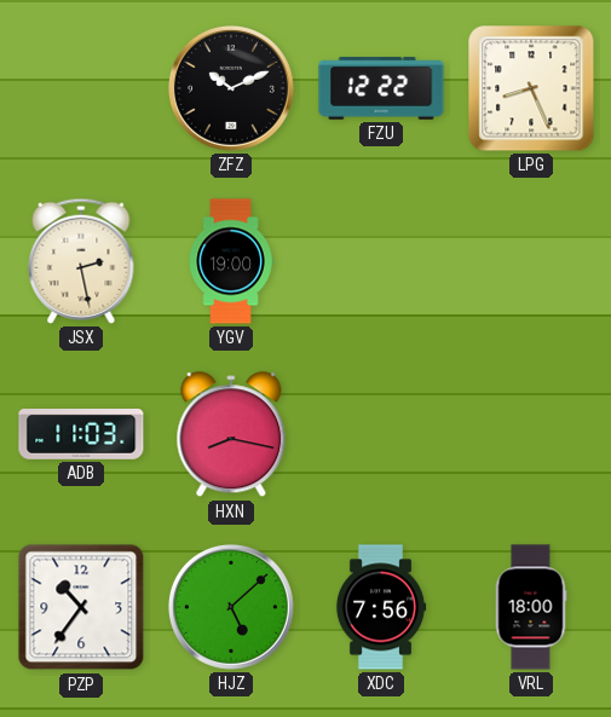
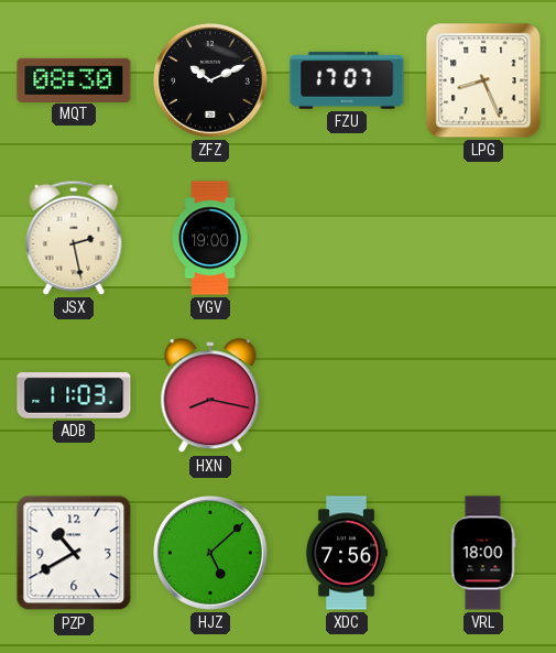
MQT: none -> 08:30 (74, 79)
FZU: 12:22 -> 17:07 (347, 80)
PZP: 10:36 -> 10:40 (74, 553)
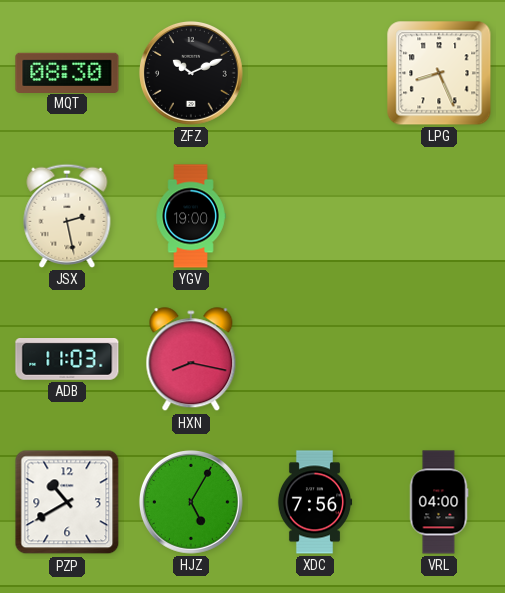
FZU: 17:07 -> none (347, 80)
HJZ: 5:08 -> 5:05 (191, 502)
VRL: 18:00 -> 04:00 (439, 502)
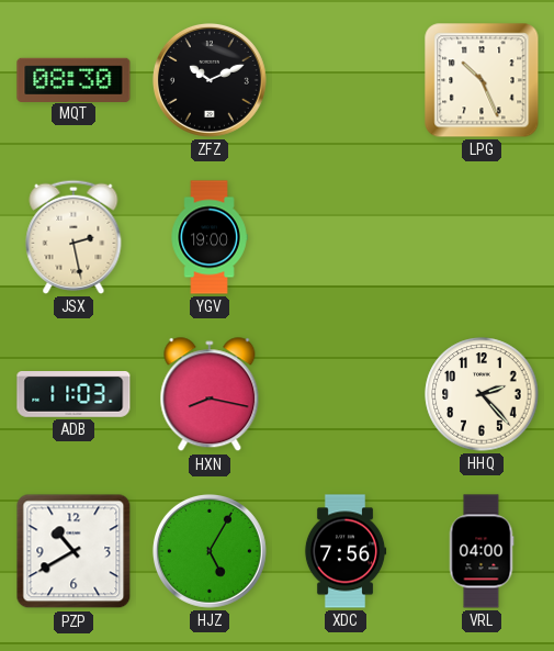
LPG: 8:26 -> 10:26 (482, 80)
HHQ: none -> 2:23 (482, 394)
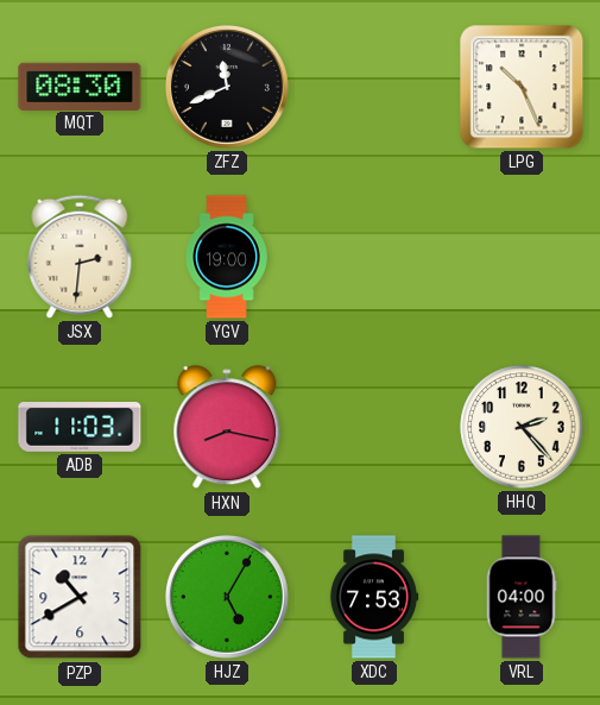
ZFZ: 10:11 -> 11:41 (227, 87)
JSX: 2:28 -> 2:31 (80, 257)
XDC: 7:56 -> 7:53 (374, 597)
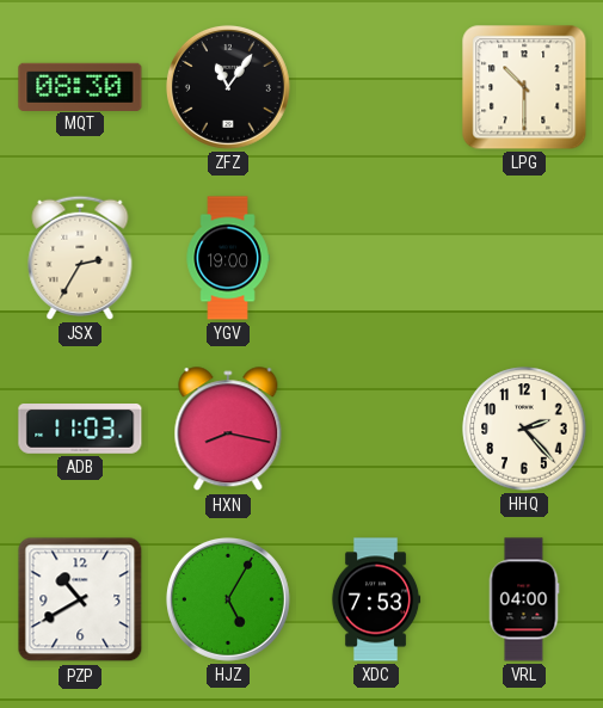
ZFZ: 11:41 -> 11:06 (228, 87)
LPG: 10:26 -> 10:30 (524, 87)
JSX: 2:31 -> 2:35 (80, 258)
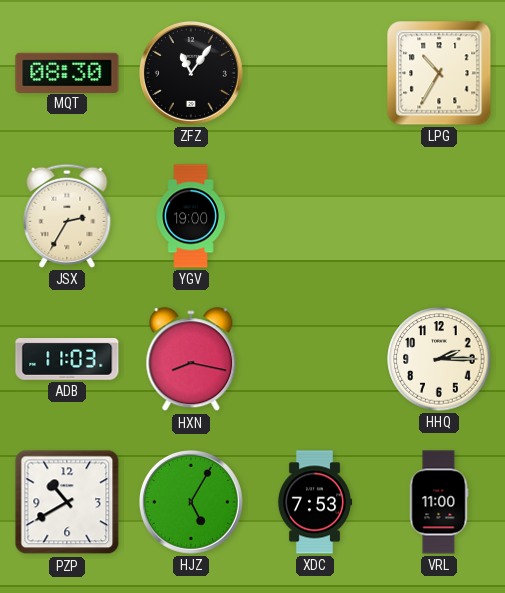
LPG: 10:30 -> 10:35 (439, 73)
HHQ: 2:23 -> 2:15 (439, 359)
VRL: 04:00 -> 11:00 (439, 502)
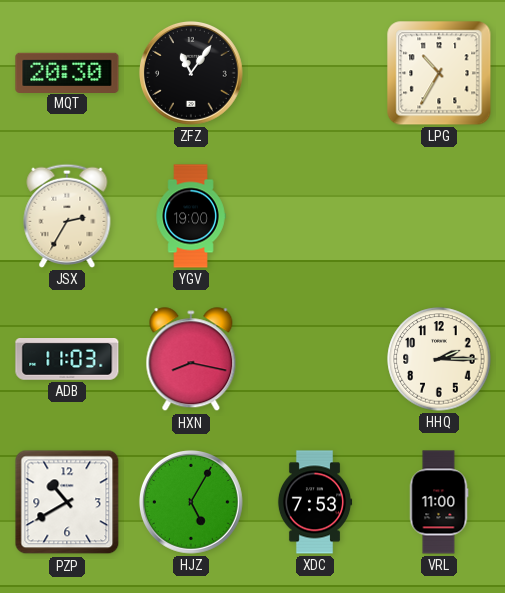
MQT: 08:30 -> 20:30 (67, 72)
